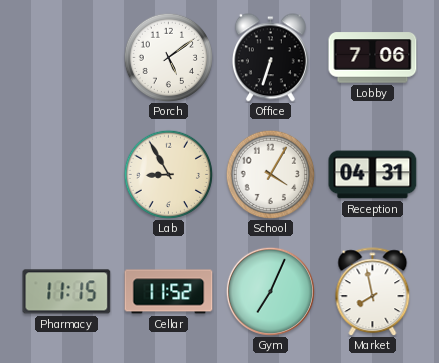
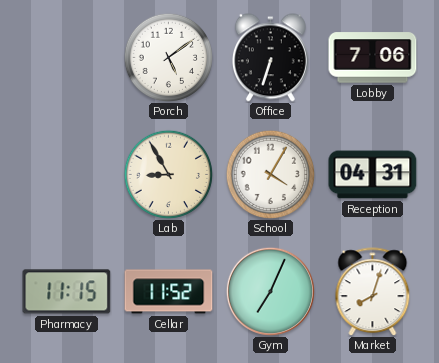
Market: 7:58 -> 8:03 (373, 292)
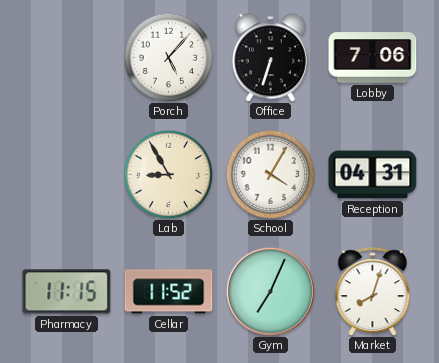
Porch: 5:09 -> 5:07 (168, 57)
